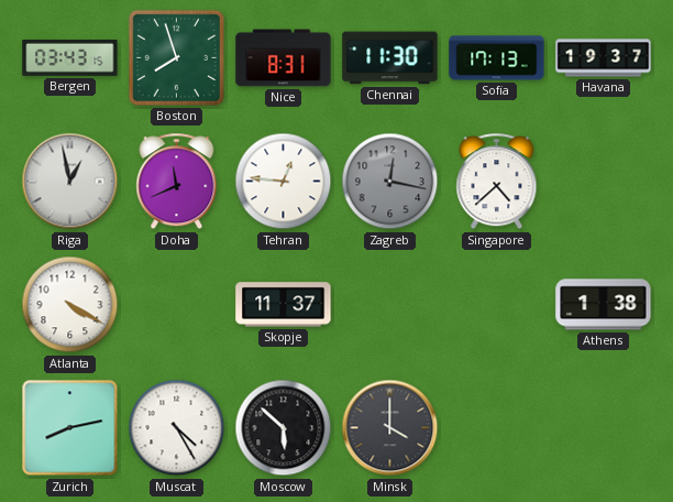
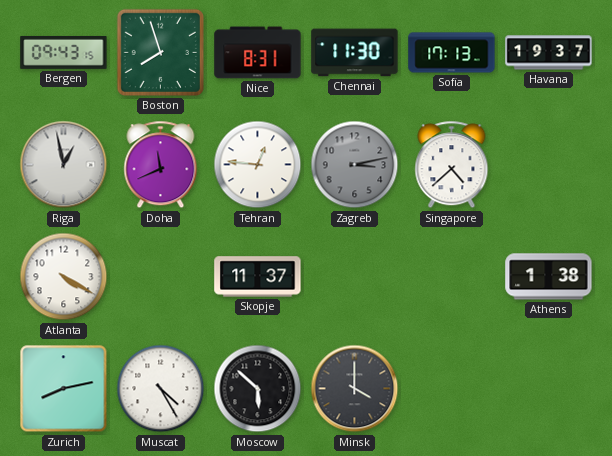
Bergen: 03:43 -> 09:43 (64, 52)
Zagreb: 12:17 -> 3:13 (355, 165)
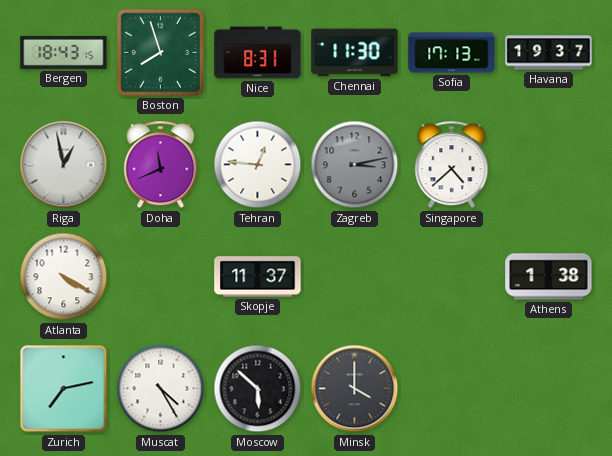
Bergen: 09:43 -> 18:43 (64, 52)
Zurich: 8:13 -> 7:13 (64, 389)
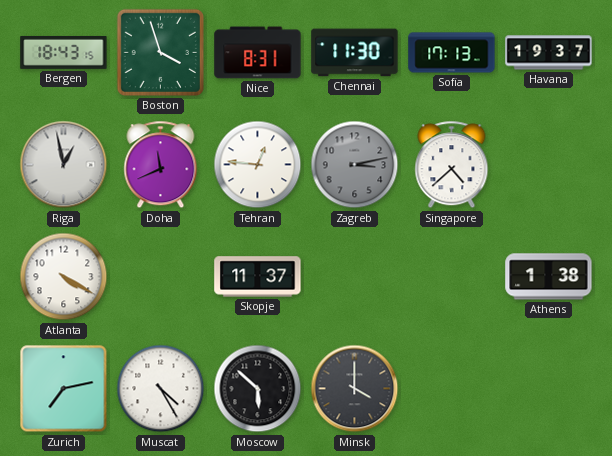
Boston: 7:57 -> 3:57 (160, 52)
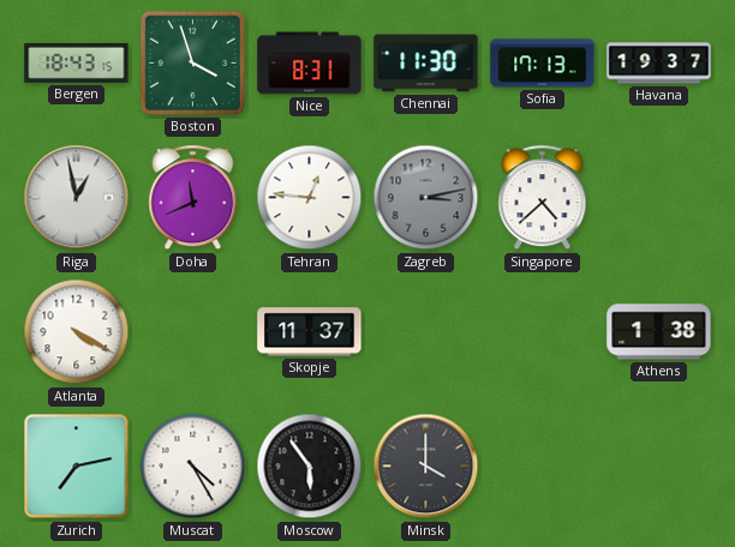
Moscow: 5:52 -> 5:54 (310, 467)
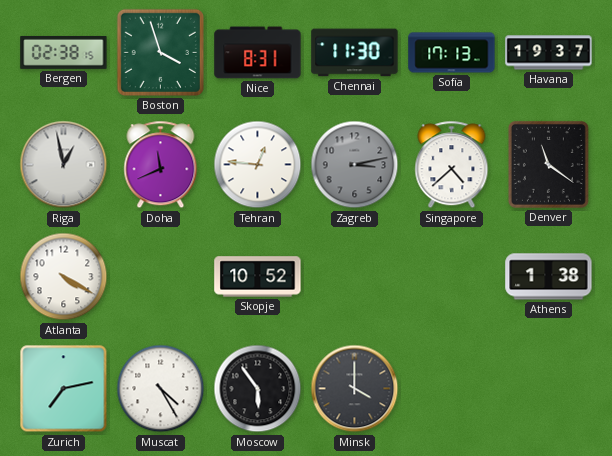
Bergen: 18:43 -> 02:38 (64, 52)
Denver: none -> 11:21 (548, 164)
Skopje: 11:37 -> 10:52 (258, 277)
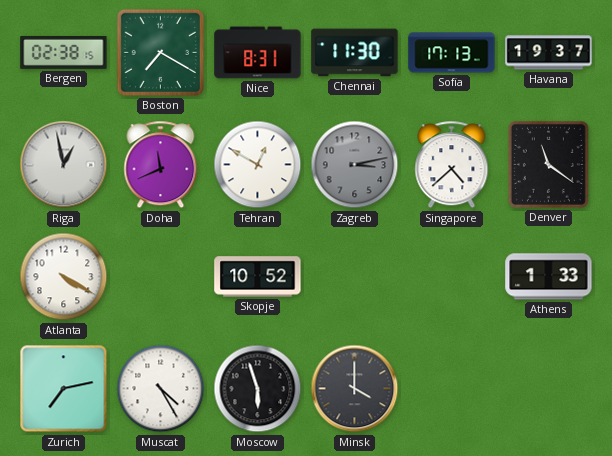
Boston: 3:57 -> 7:20 (160, 52)
Tehran: 12:46 -> 12:50 (258, 165)
Athens: 1:38 -> 1:33 (549, 277)
Moscow: 5:54 -> 5:57 (258, 389)
